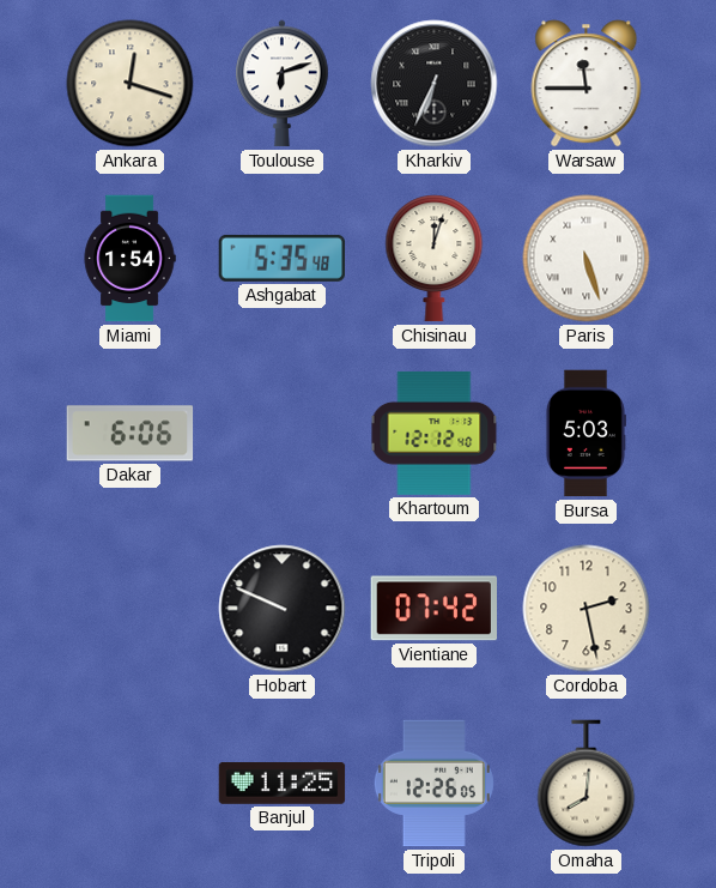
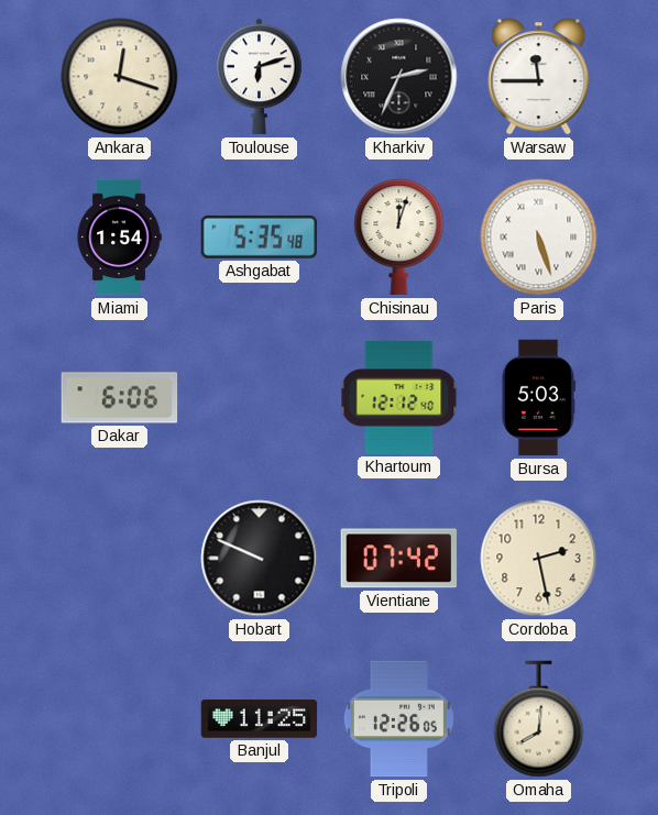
Kharkiv: 6:34 -> 2:34 (399, 77)
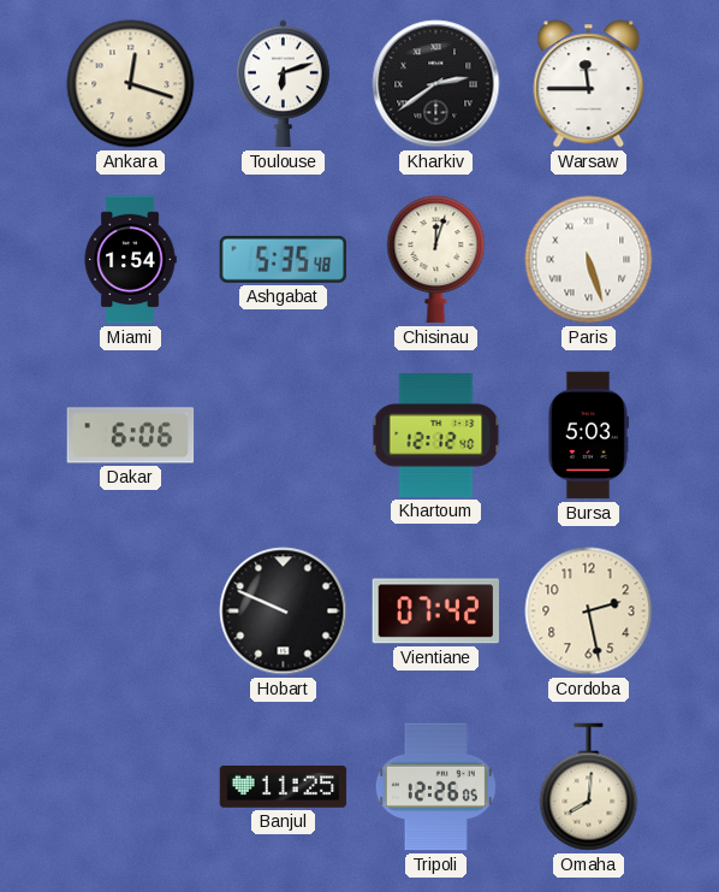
Kharkiv: 2:34 -> 2:39 (436, 84)
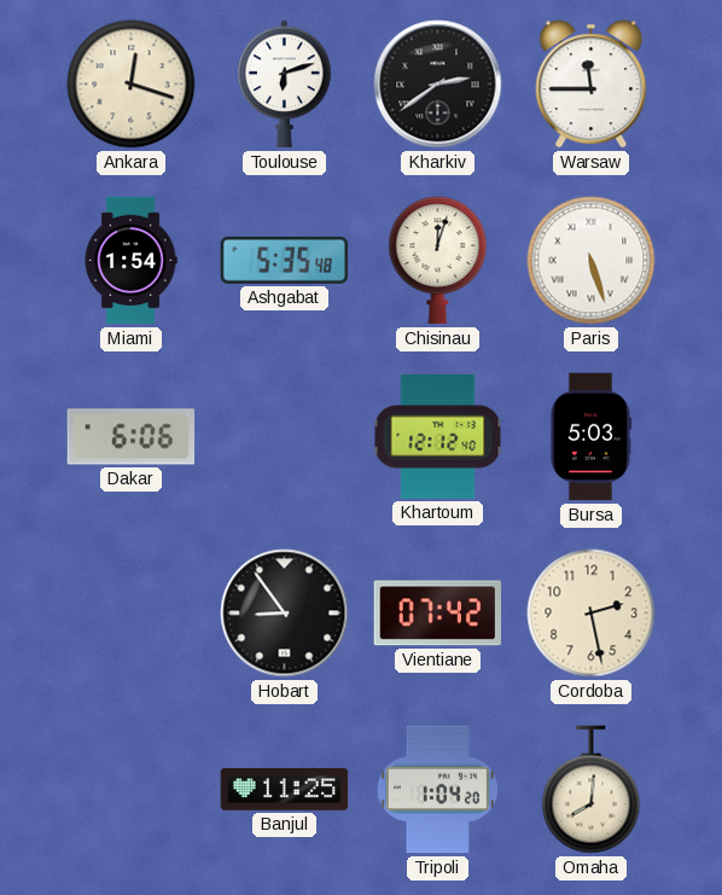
Hobart: 9:49 -> 8:54 (285, 614)
Tripoli: 12:26 -> 1:04 (437, 790)
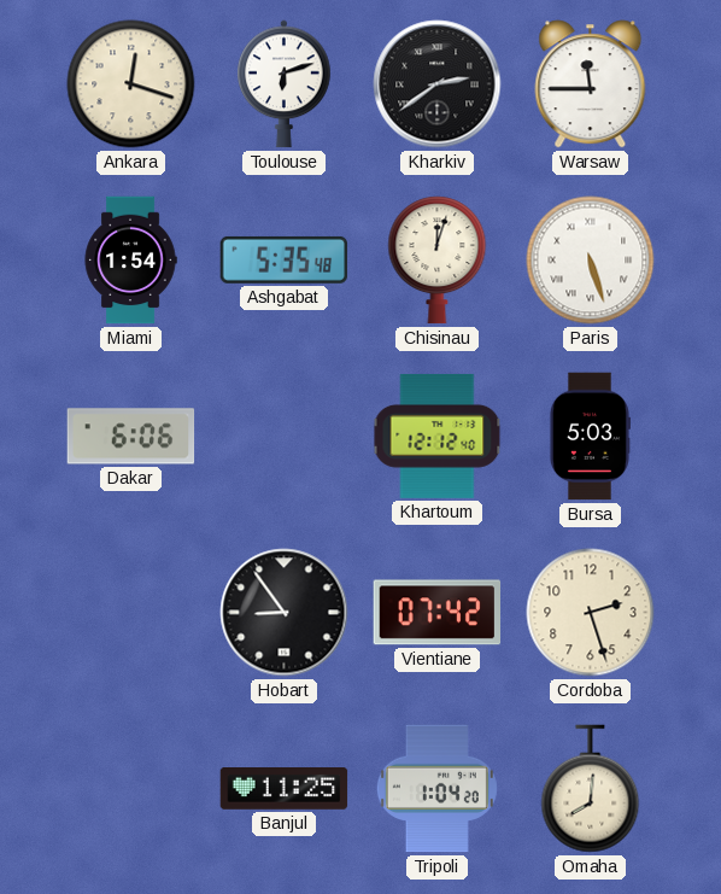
Cordoba: 2:28 -> 2:27 (591, 613)
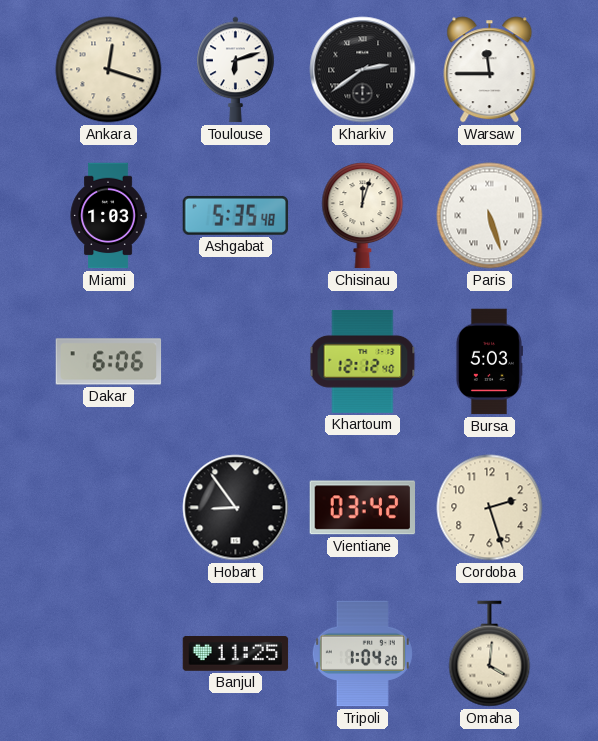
Miami: 1:54 -> 1:03 (108, 216)
Vientiane: 07:42 -> 03:42 (363, 508)
Omaha: 8:01 -> 4:01 (490, 654)
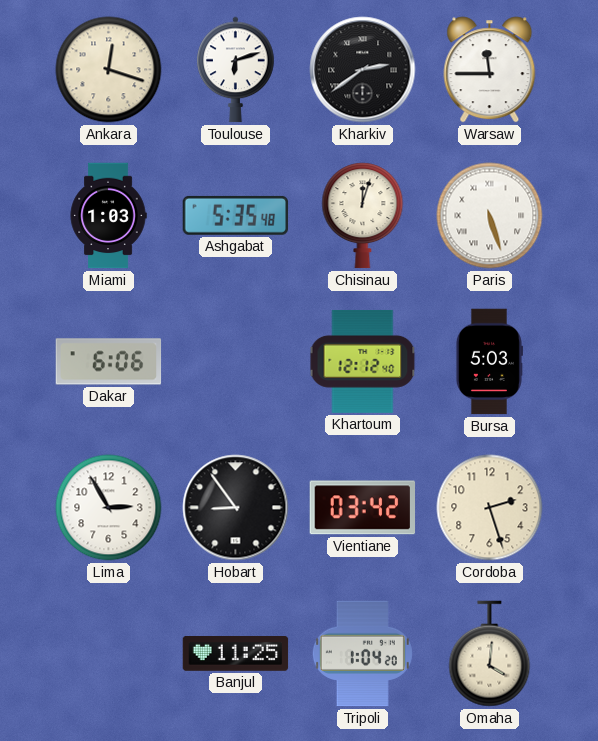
Lima: none -> 2:55 (109, 508)
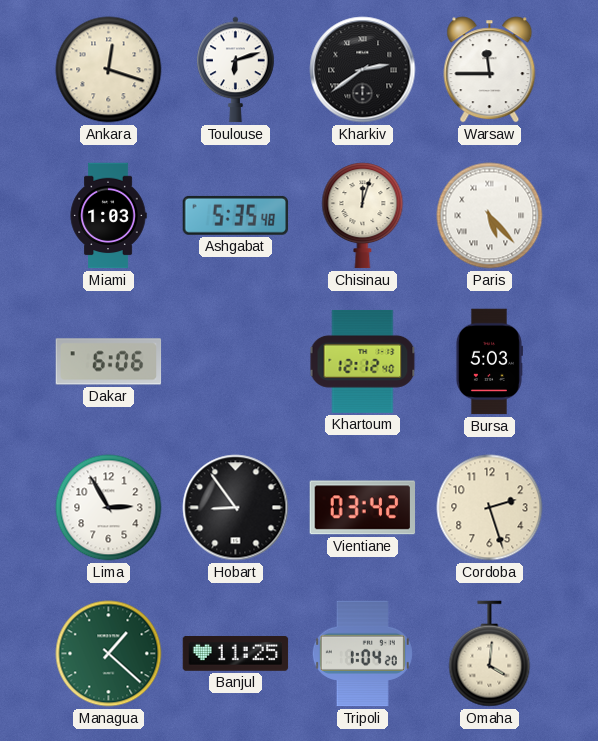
Paris: 5:27 -> 5:23 (490, 216)
Managua: none -> 1:22 (109, 654)
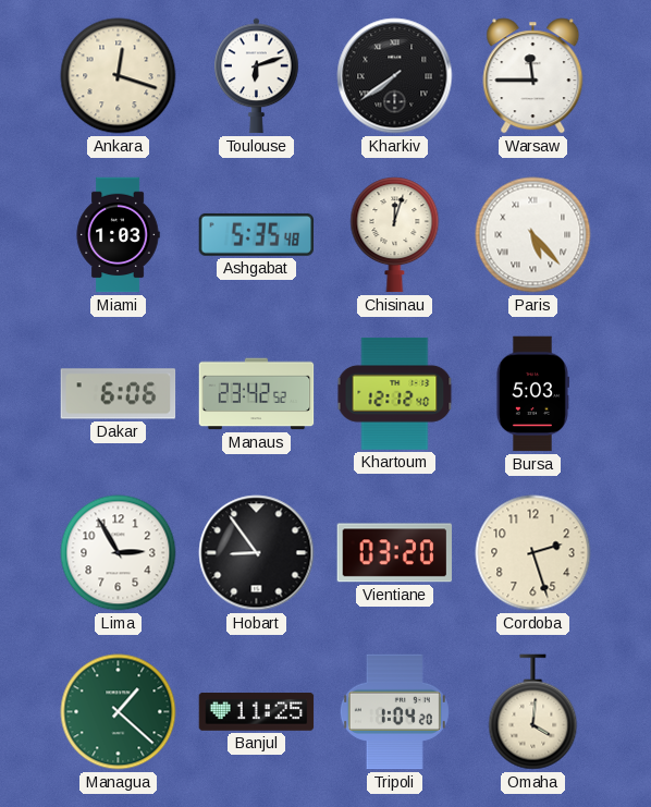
Kharkiv: 2:39 -> 7:39 (395, 76)
Manaus: none -> 23:42 (257, 394)
Vientiane: 03:42 -> 03:20 (395, 553)
